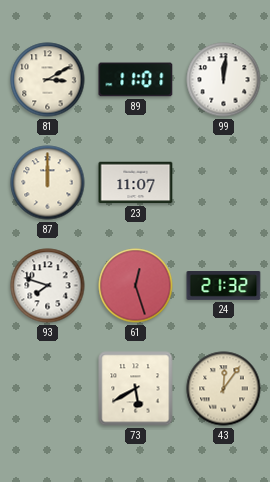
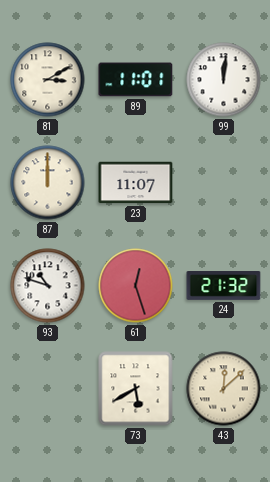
93: 7:48 -> 10:48 (48, 286)
43: 12:06 -> 12:08 (224, 389)
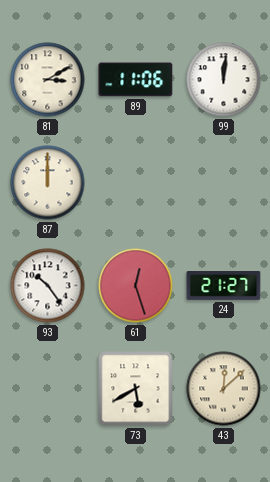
89: 11:01 -> 11:06 (136, 80)
23: 11:07 -> none (136, 183)
93: 10:48 -> 10:24 (48, 286)
24: 21:32 -> 21:27 (224, 286)
